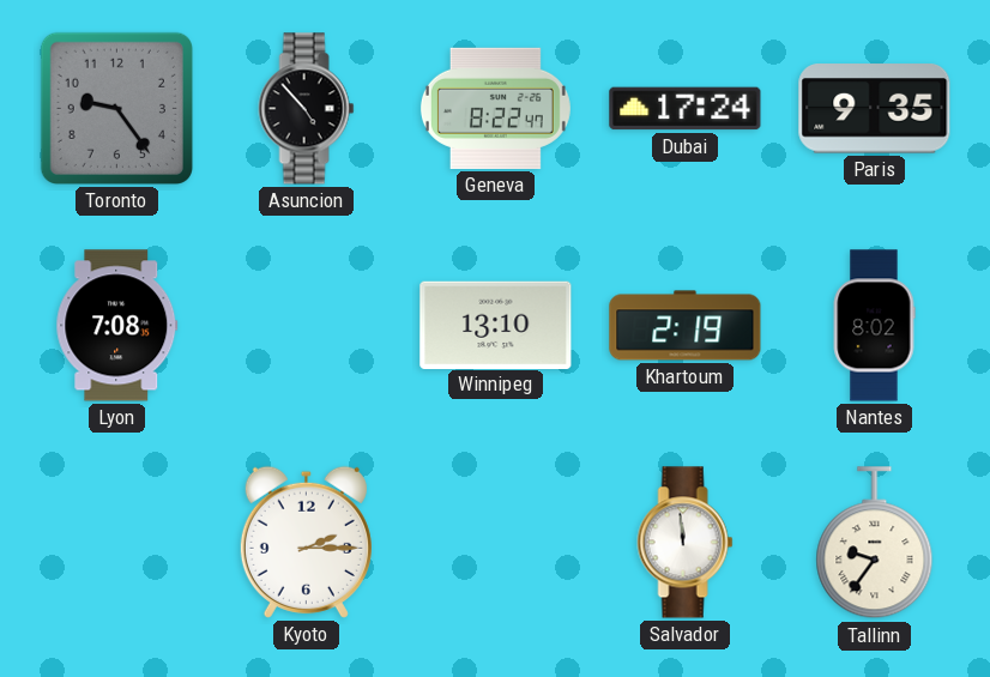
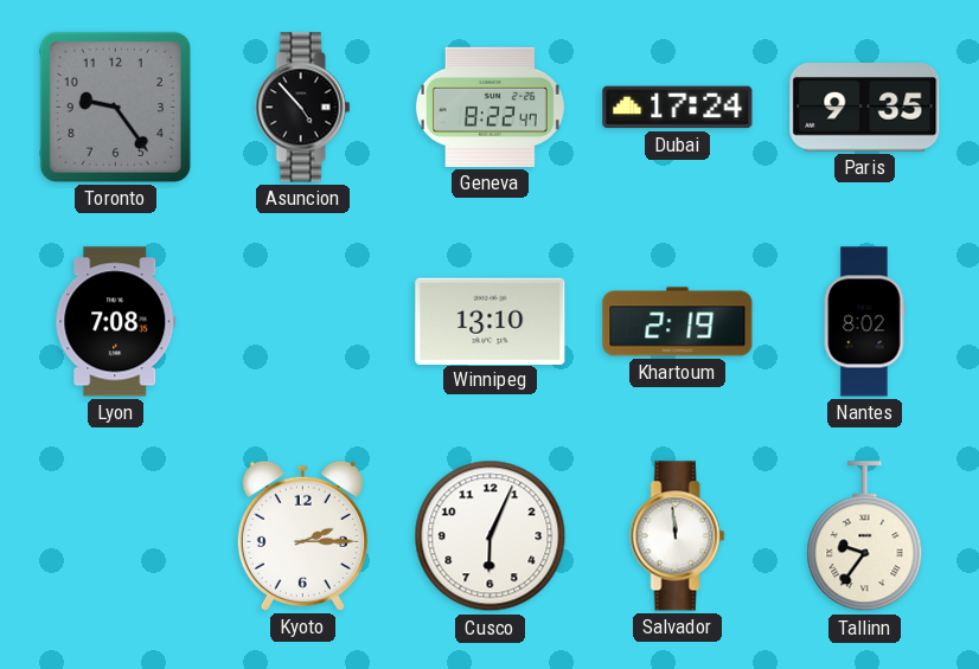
Cusco: none -> 6:04 (491, 536)
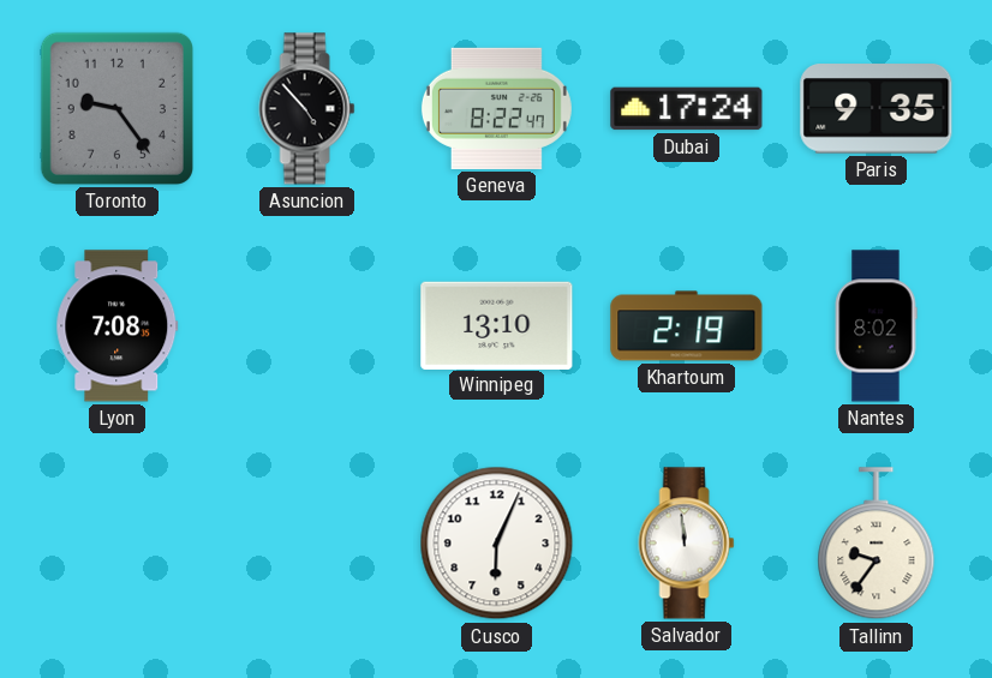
Kyoto: 2:15 -> none (302, 535)
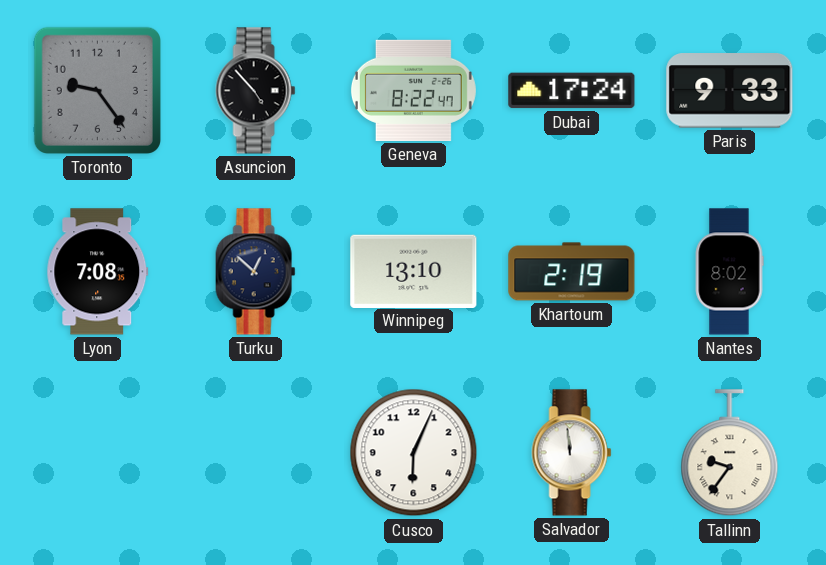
Paris: 9:35 -> 9:33 (730, 91)
Turku: none -> 12:52 (256, 272)
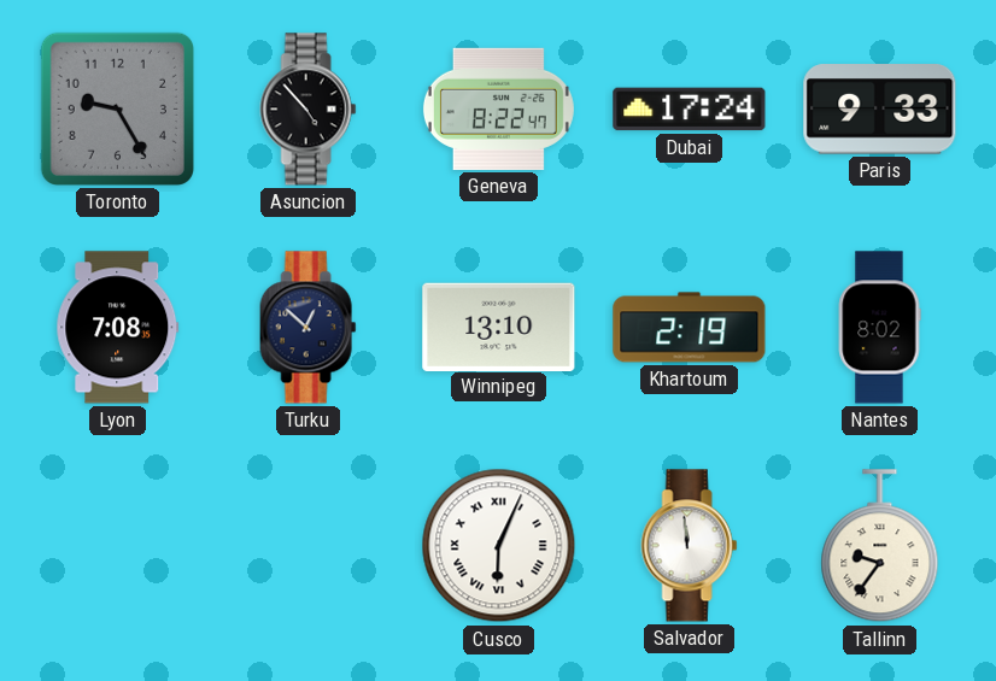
Toronto: 9:24 -> 9:25 (117, 108)
Cusco numerals: Arabic -> Roman (499, 546)
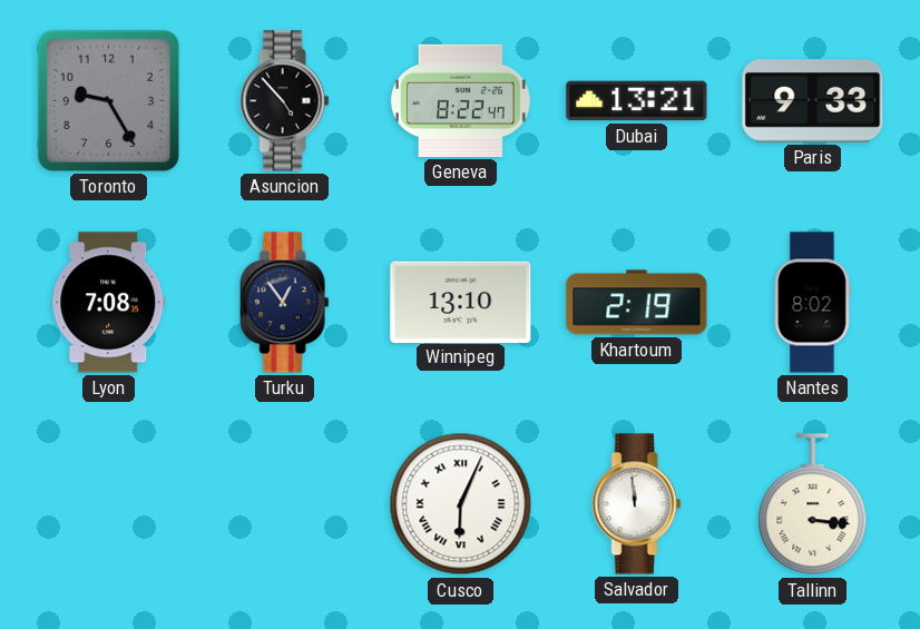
Dubai: 17:24 -> 13:21 (637, 101)
Turku: 12:52 -> 12:54 (285, 303)
Tallinn: 9:36 -> 3:16 (813, 504)
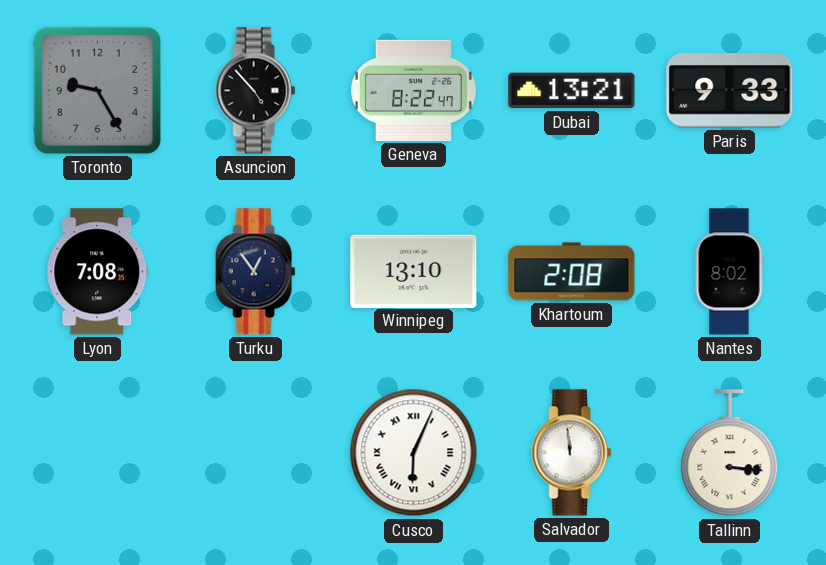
Khartoum: 2:19 -> 2:08 (572, 272)
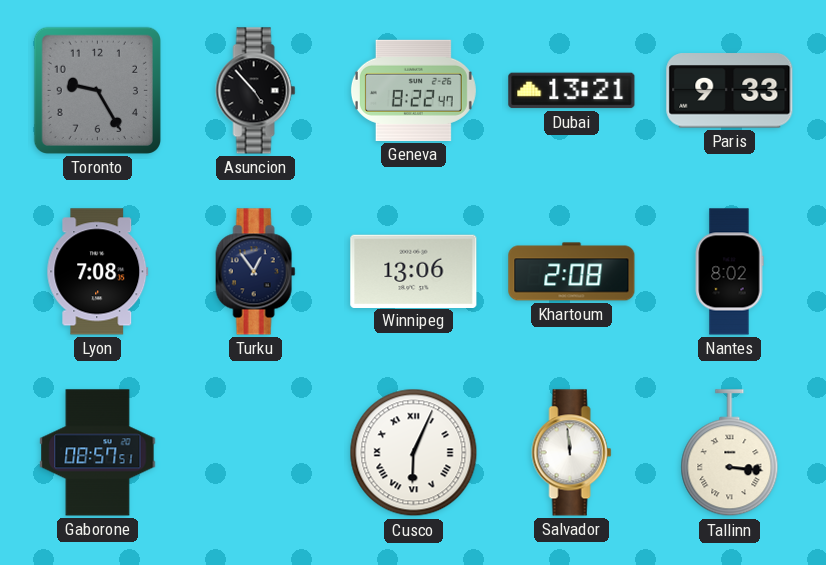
Winnipeg: 13:10 -> 13:06 (414, 271)
Gaborone: none -> 08:57 (98, 453)
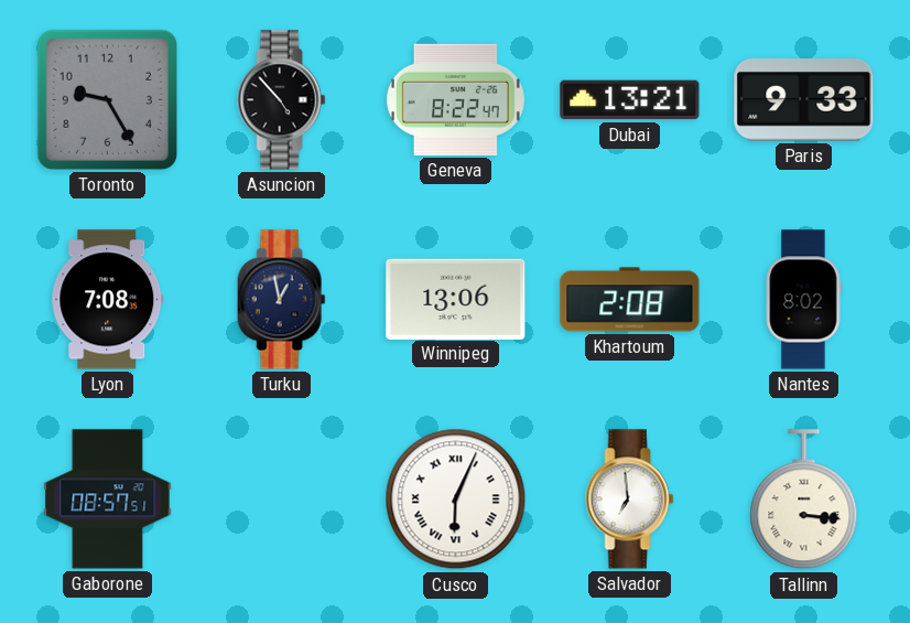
Turku: 12:54 -> 12:58 (282, 300)
Salvador: 11:59 -> 6:59 (630, 500)
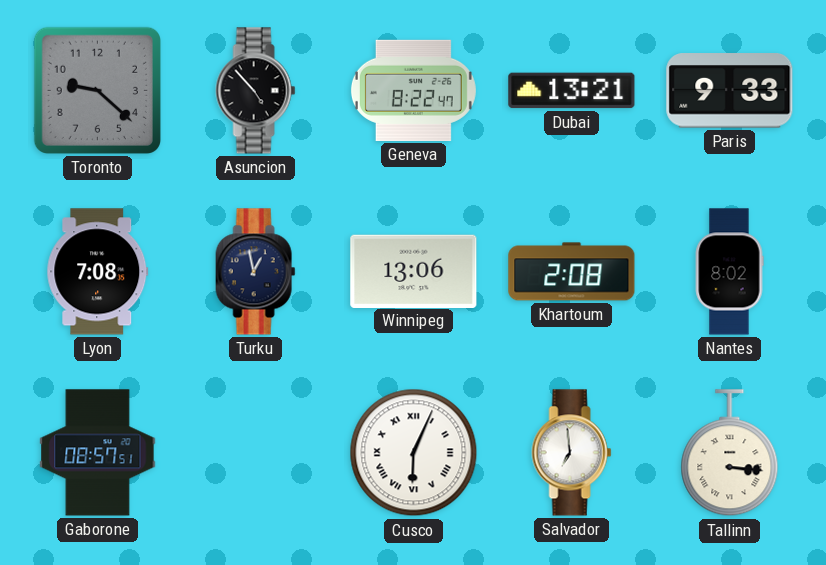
Toronto: 9:25 -> 9:22 (97, 90)
